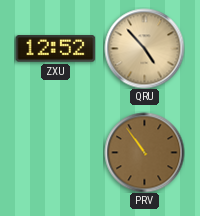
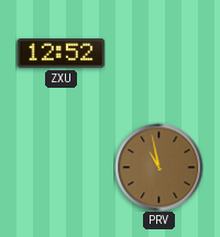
QRU: 4:53 -> none (144, 48)
PRV: 10:54 -> 10:58 (158, 167)
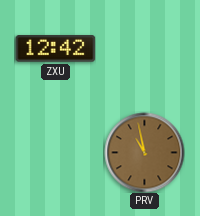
ZXU: 12:52 -> 12:42 (55, 49)
